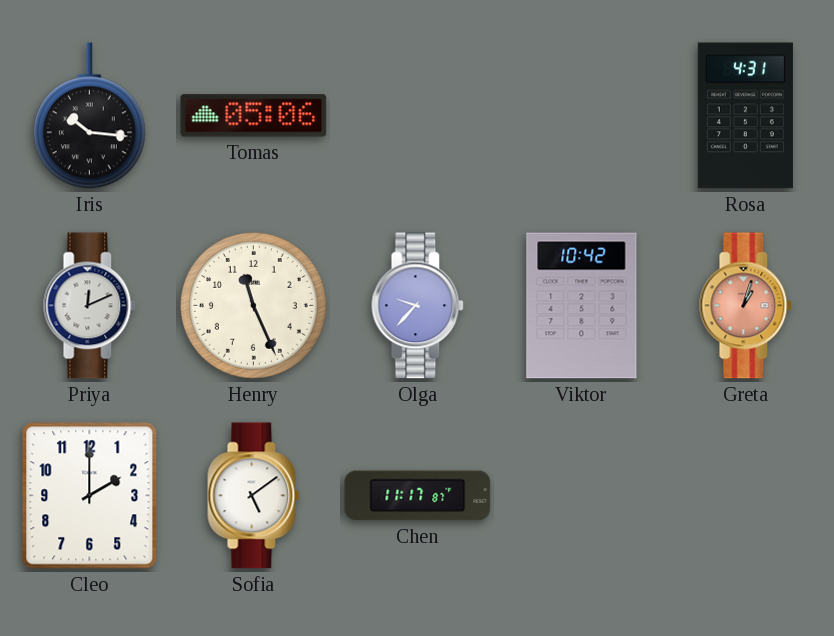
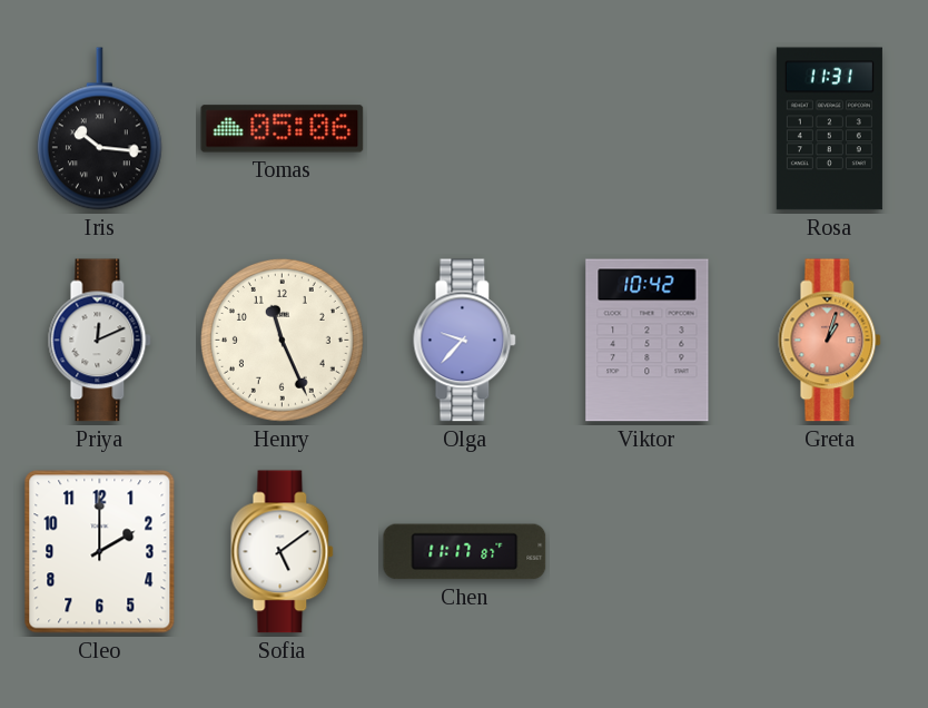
Rosa: 4:31 -> 11:31 (829, 129)
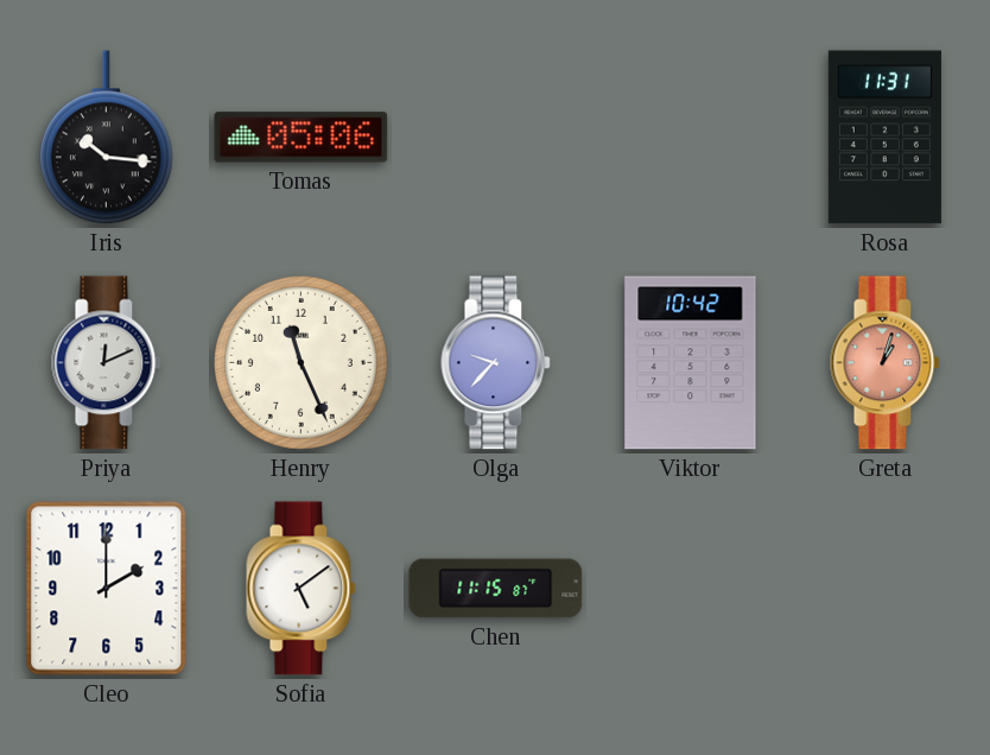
Chen: 11:17 -> 11:15 (496, 589)
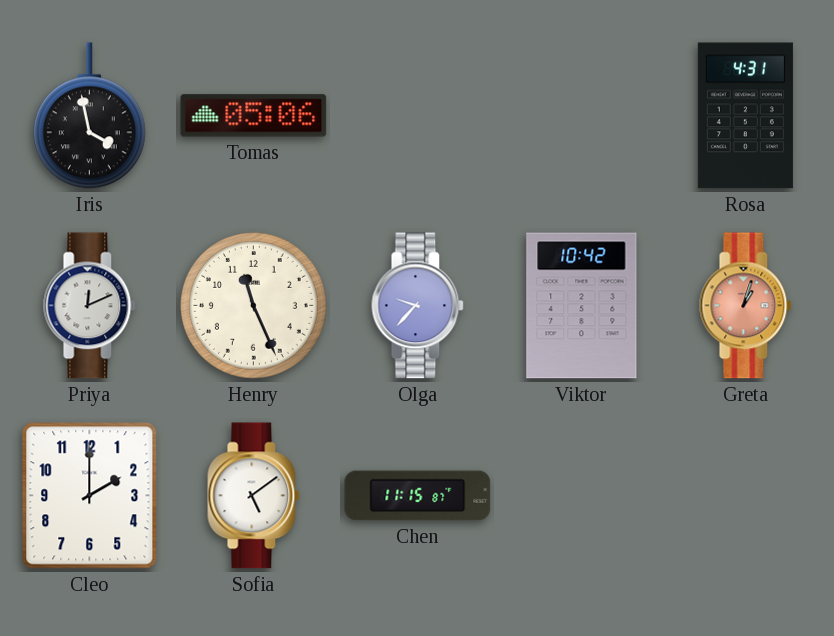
Iris: 10:16 -> 3:58 (89, 116)
Rosa: 11:31 -> 4:31 (745, 116)
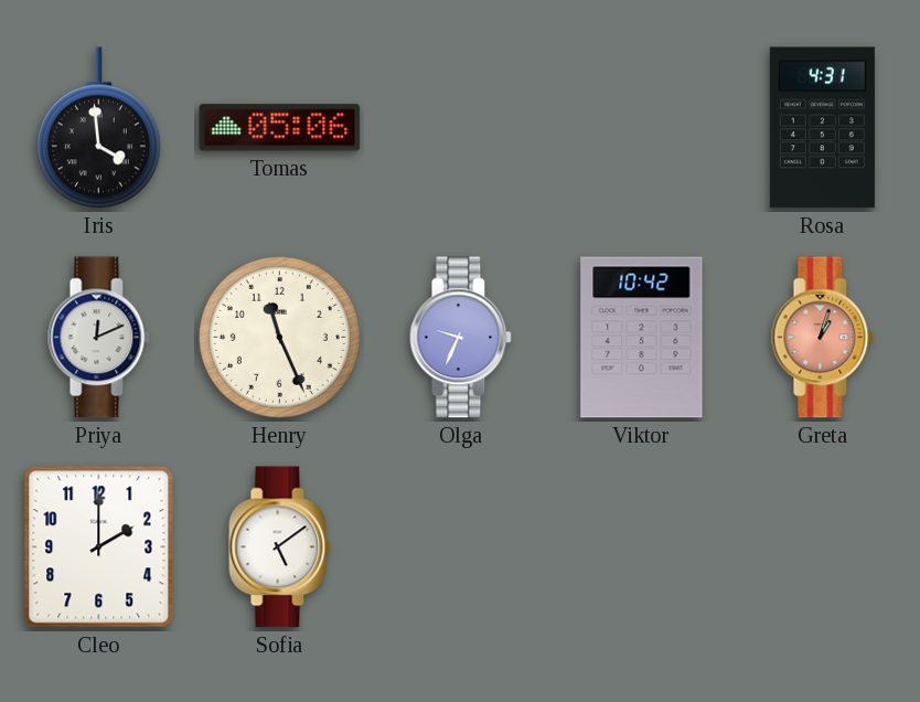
Iris: 3:58 -> 3:59 (98, 128)
Olga: 9:37 -> 9:34 (461, 338)
Chen: 11:15 -> none (418, 496)
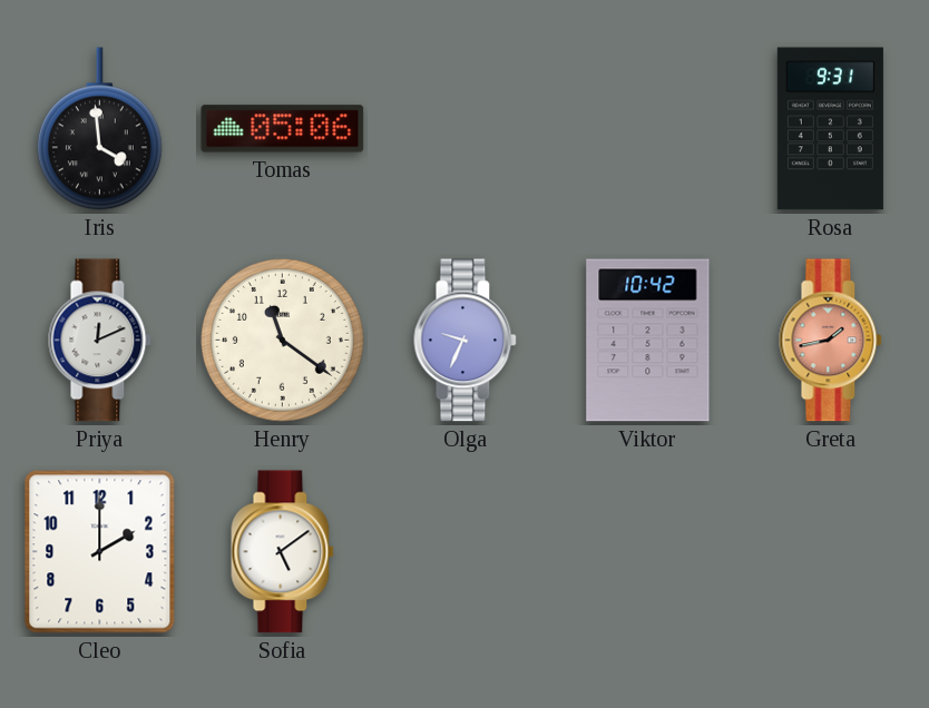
Rosa: 4:31 -> 9:31 (830, 129)
Henry: 11:26 -> 11:21 (282, 340)
Greta: 1:03 -> 1:43 (831, 341)
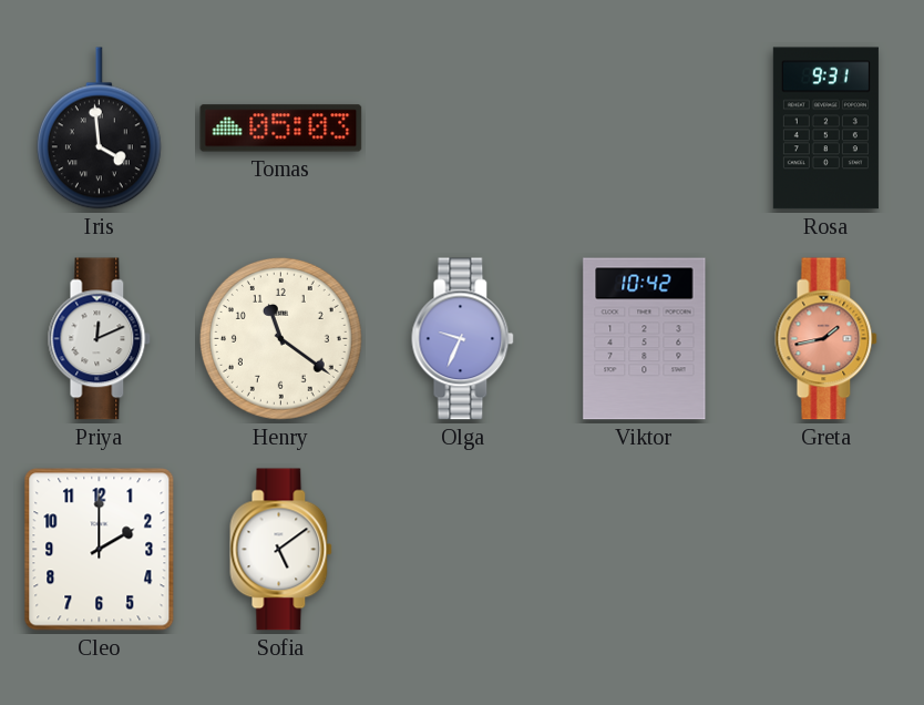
Tomas: 05:06 -> 05:03 (281, 129)
